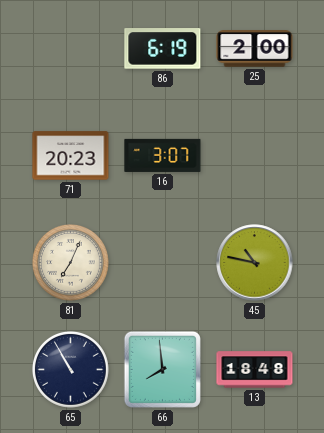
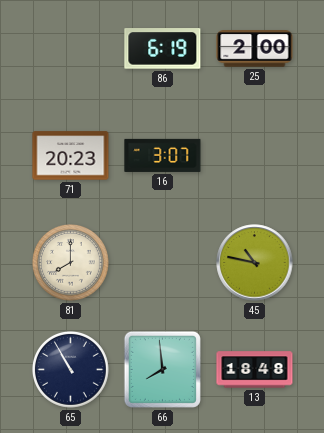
81: 7:04 -> 8:00 (71, 263)
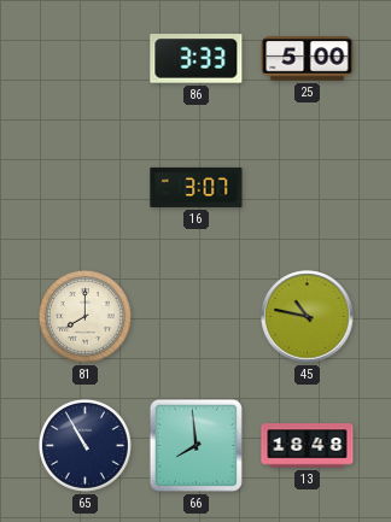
86: 6:19 -> 3:33 (197, 59)
25: 2:00 -> 5:00 (308, 59)
71: 20:23 -> none (71, 156)
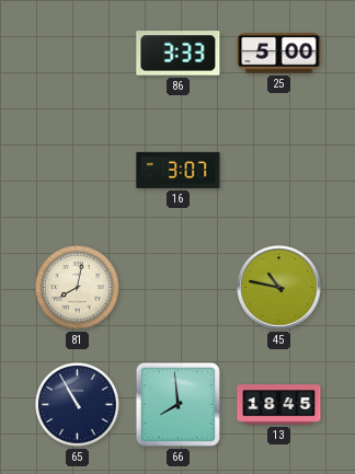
81: 8:00 -> 8:02 (78, 288)
13: 18:48 -> 18:45 (279, 405)
